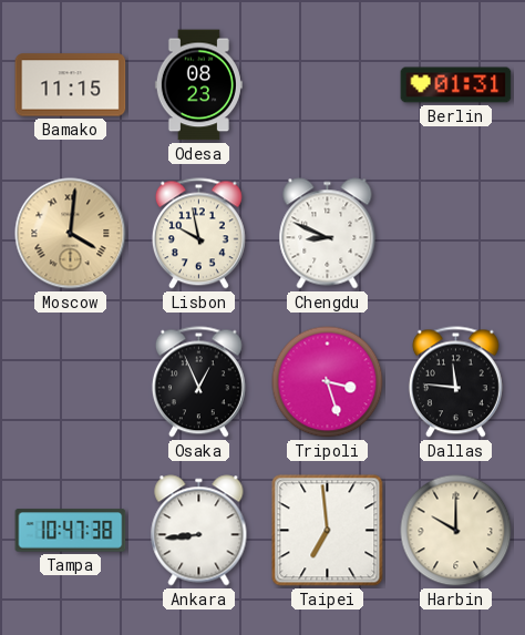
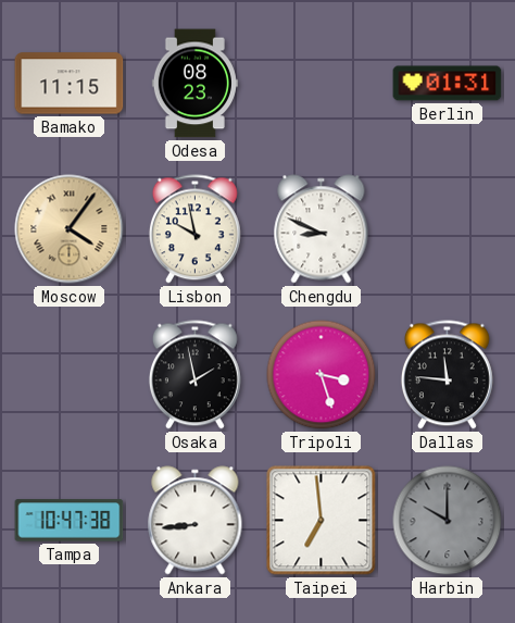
Moscow: 4:01 -> 4:06 (70, 229)
Osaka: 12:56 -> 1:58 (194, 375)
Harbin dial: cream -> grey (448, 521)
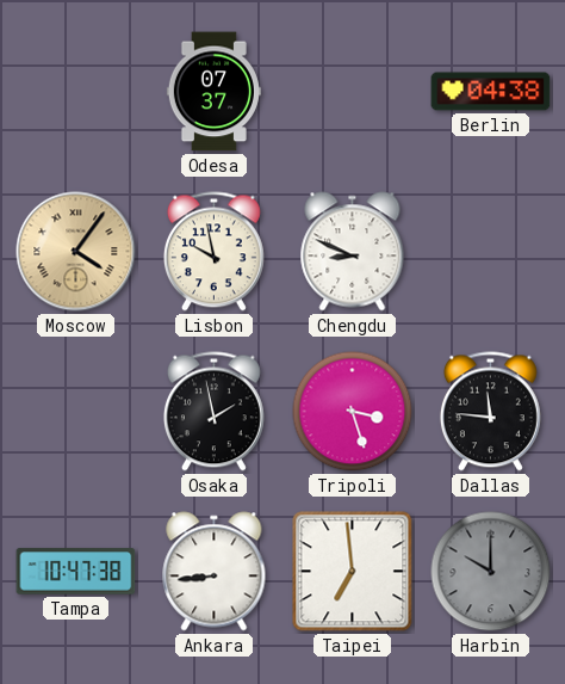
Bamako: 11:15 -> none (70, 84)
Odesa: 08:23 -> 07:37 (213, 92)
Berlin: 01:31 -> 04:38 (491, 92)
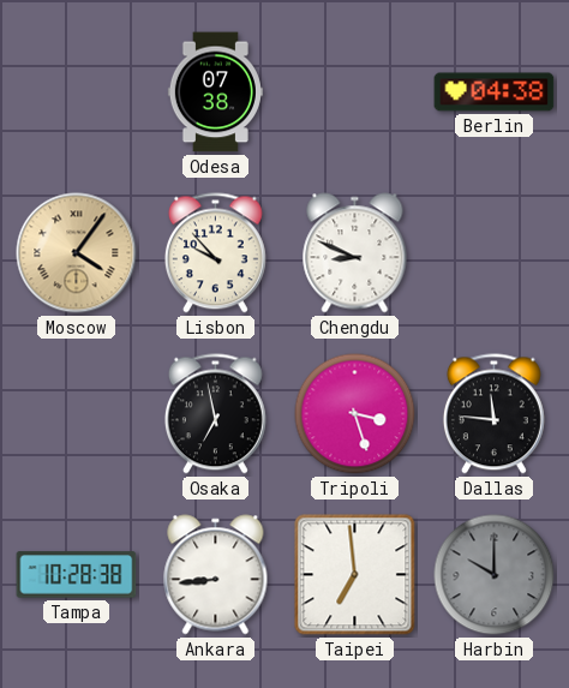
Odesa: 07:37 -> 07:38 (215, 92)
Lisbon: 9:58 -> 9:53 (215, 253)
Osaka: 1:58 -> 6:58 (215, 414)
Tampa: 10:47 -> 10:28 (77, 575)
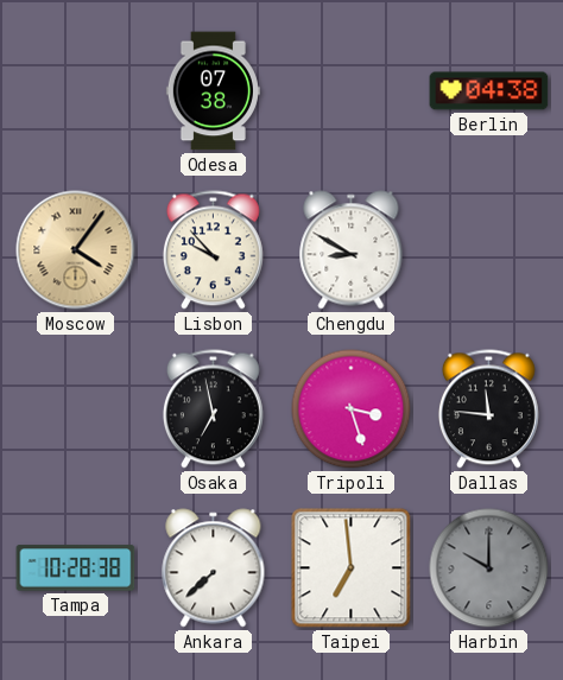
Chengdu: 8:49 -> 8:50 (352, 250)
Ankara: 8:44 -> 7:38 (214, 568)
